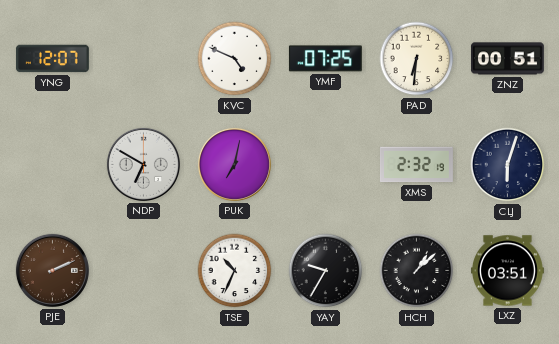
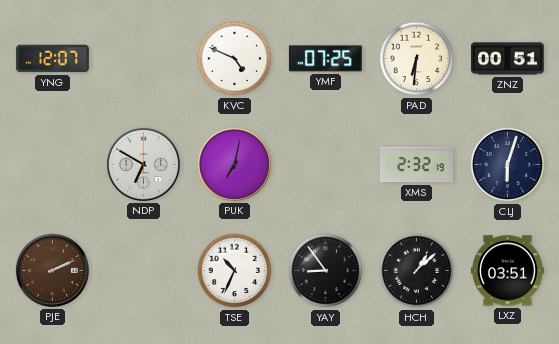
YAY: 9:35 -> 8:54 (326, 271)
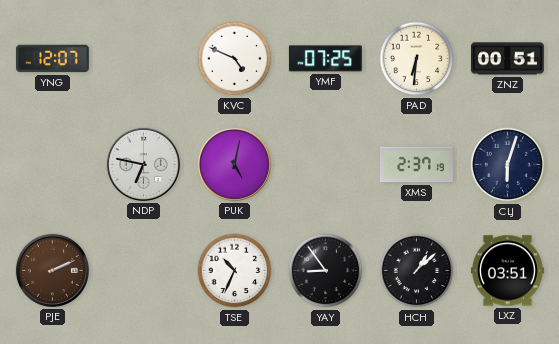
NDP: 6:50 -> 6:47 (143, 164)
PUK: 7:02 -> 5:02 (234, 164)
XMS: 2:32 -> 2:37 (416, 165)
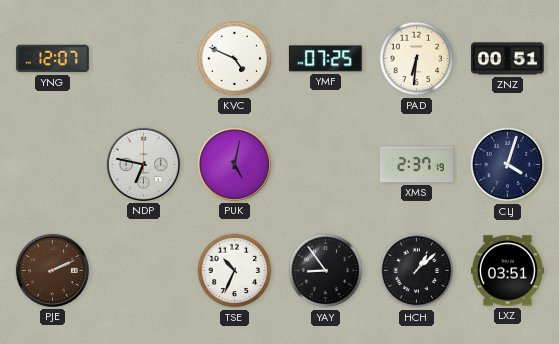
CLJ: 6:03 -> 4:03 (508, 165)
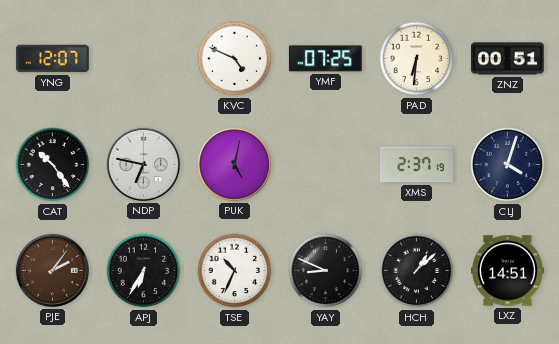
CAT: none -> 10:24 (53, 165)
PJE: 2:11 -> 2:06 (52, 270)
APJ: none -> 6:35 (144, 271)
YAY: 8:54 -> 8:49 (326, 271)
LXZ: 03:51 -> 14:51 (507, 271)
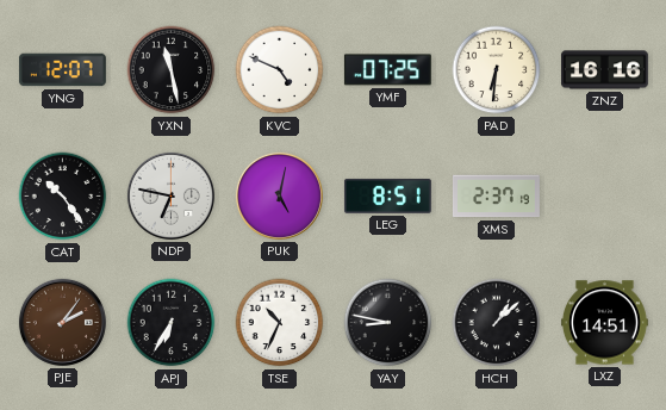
YXN: none -> 11:28 (172, 70)
ZNZ: 00:51 -> 16:16 (604, 70)
LEG: none -> 8:51 (387, 195)
CLJ: 4:03 -> none (508, 165)
YAY: 8:49 -> 8:47 (388, 323)
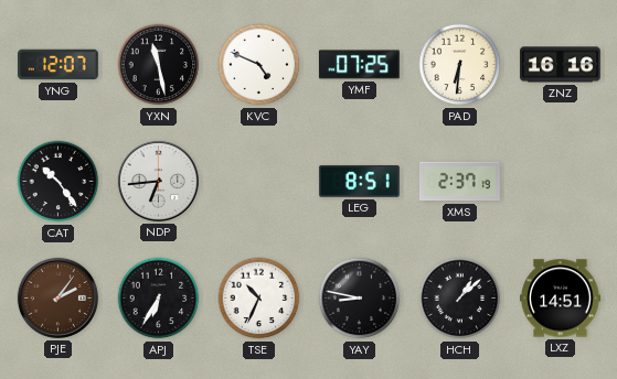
NDP: 6:47 -> 6:44 (158, 181)
PUK: 5:02 -> none (279, 195)
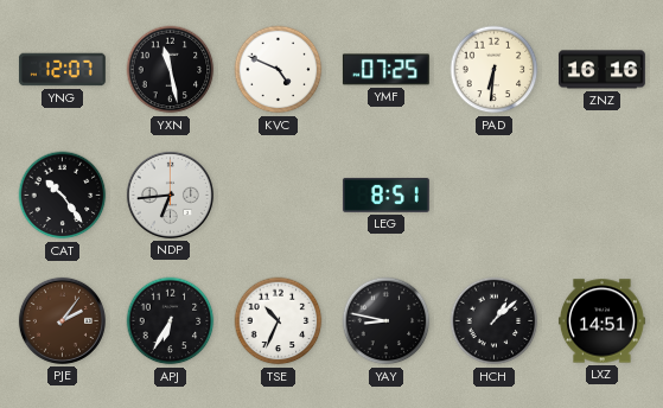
XMS: 2:37 -> none (459, 182)
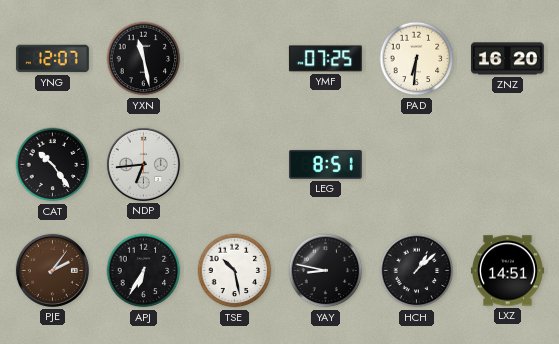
KVC: 4:49 -> none (279, 70)
ZNZ: 16:16 -> 16:20 (507, 59)
TSE: 10:34 -> 10:28 (235, 271)
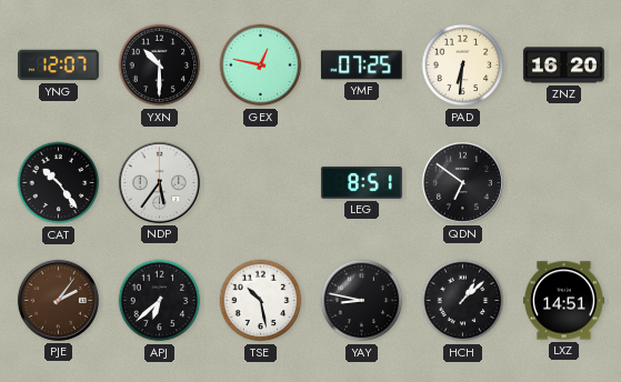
YXN: 11:28 -> 10:30 (160, 66)
GEX: none -> 12:47 (261, 66)
NDP: 6:44 -> 5:36 (159, 182)
QDN: none -> 6:51 (462, 182)
APJ: 6:35 -> 6:38 (160, 301)
